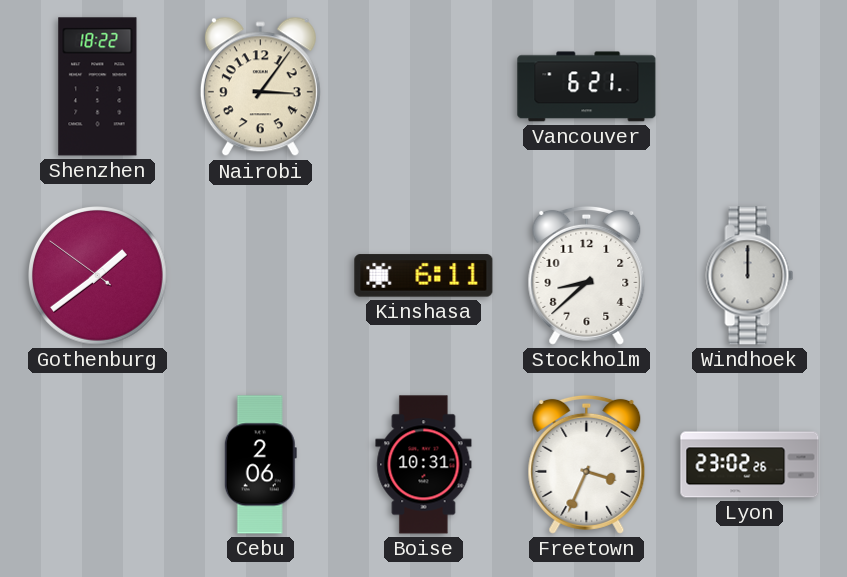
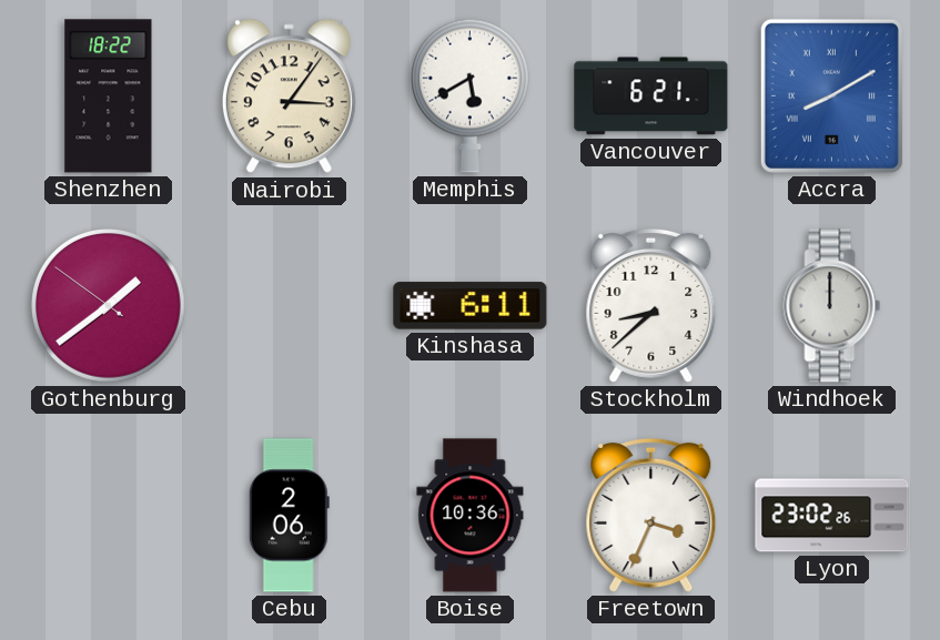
Memphis: none -> 5:40 (469, 95)
Accra: none -> 8:10 (831, 95)
Boise: 10:31 -> 10:36 (471, 516)
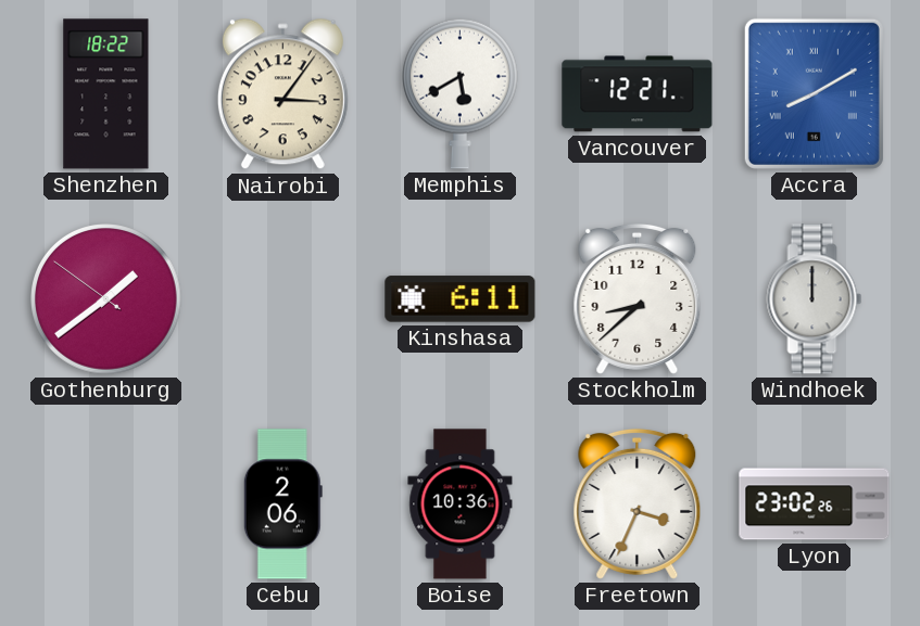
Vancouver: 6:21 -> 12:21 (638, 94)
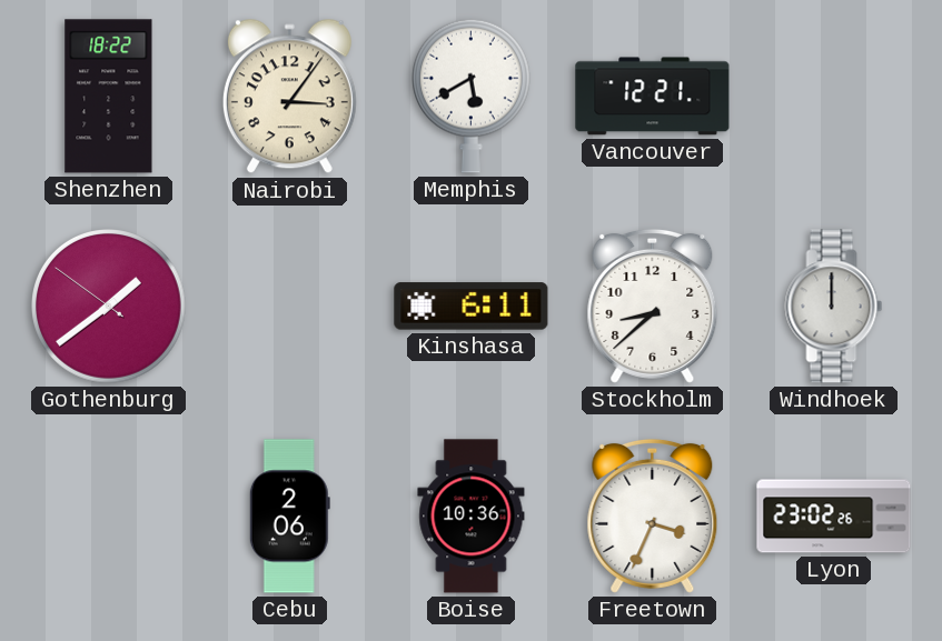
Accra: 8:10 -> none (814, 93)
